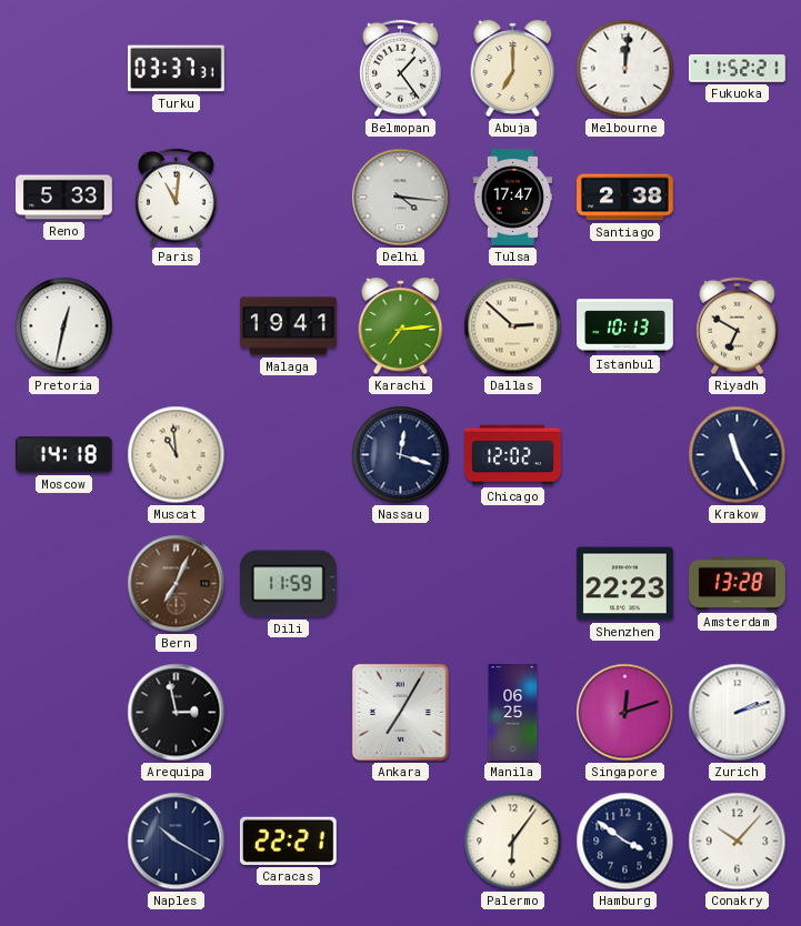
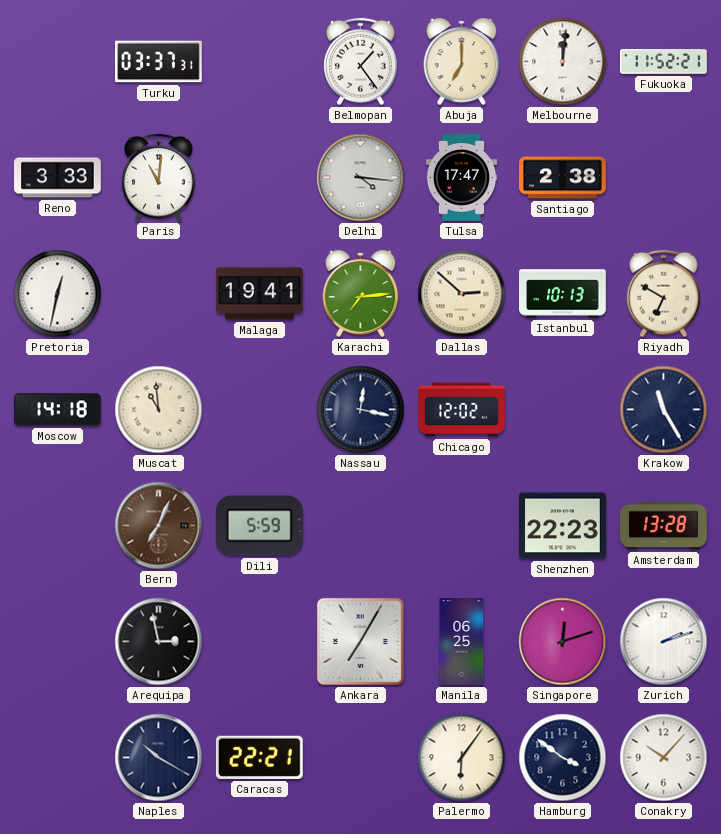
Reno: 5:33 -> 3:33 (58, 178)
Nassau: 12:18 -> 12:17 (361, 410)
Dili: 11:59 -> 5:59 (259, 526)
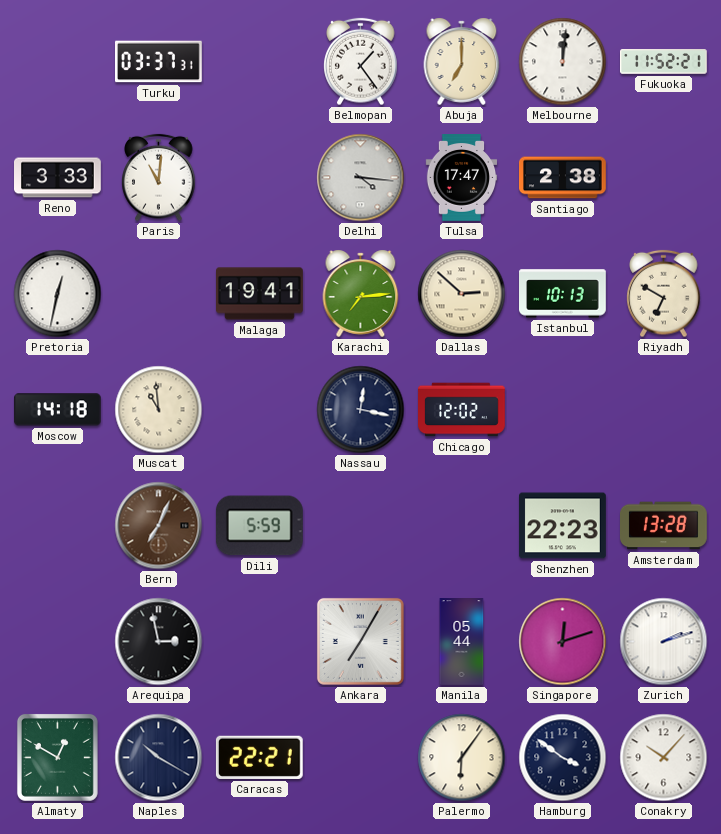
Krakow: 11:25 -> none (664, 410)
Manila: 06:25 -> 05:44 (462, 642)
Almaty: none -> 12:50 (57, 757)
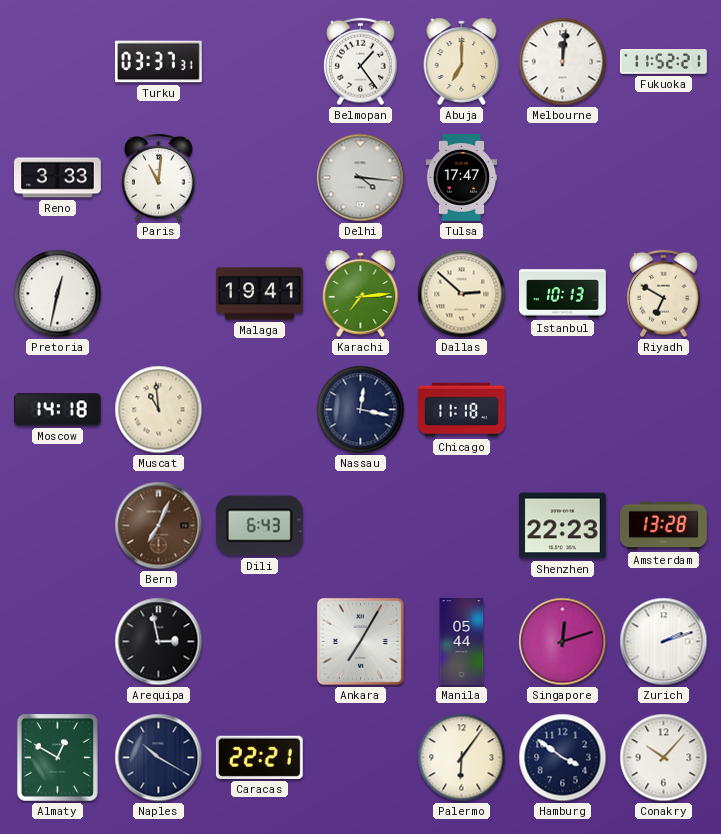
Santiago: 2:38 -> none (563, 178)
Chicago: 12:02 -> 11:18 (462, 410)
Dili: 5:59 -> 6:43 (259, 526)
